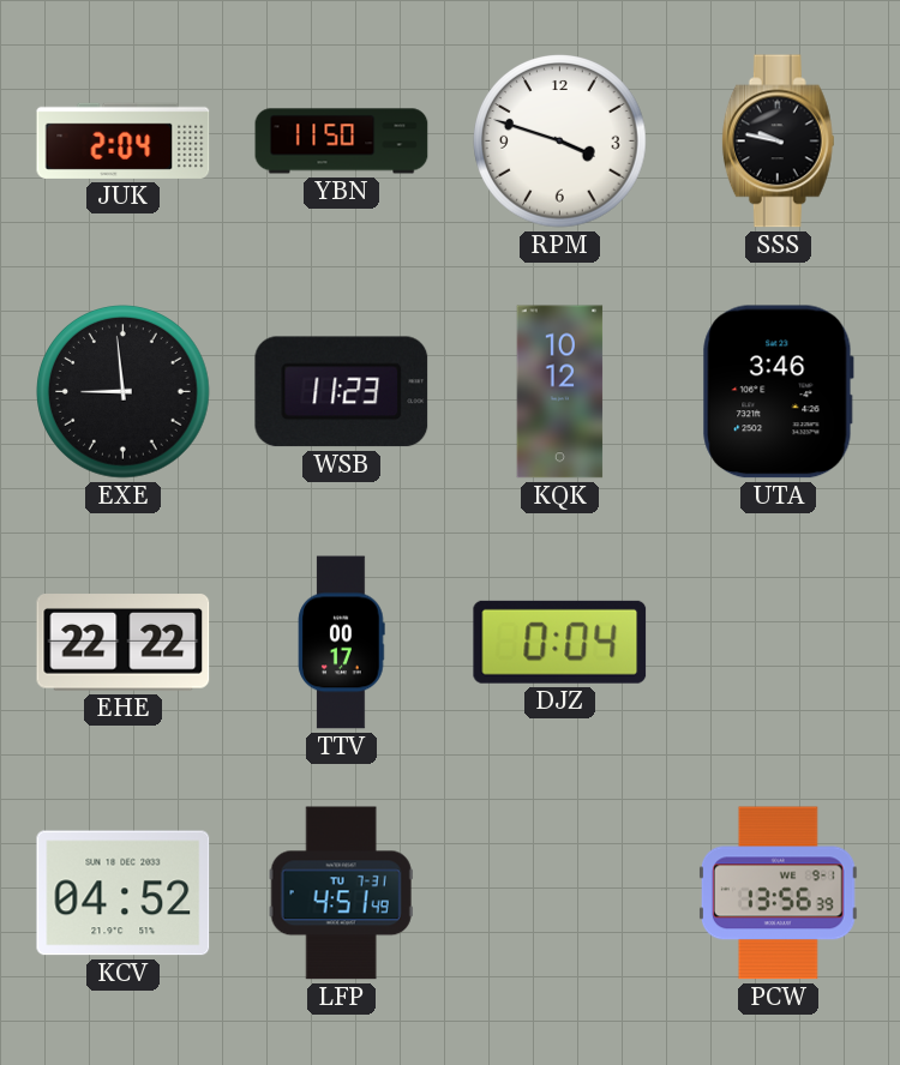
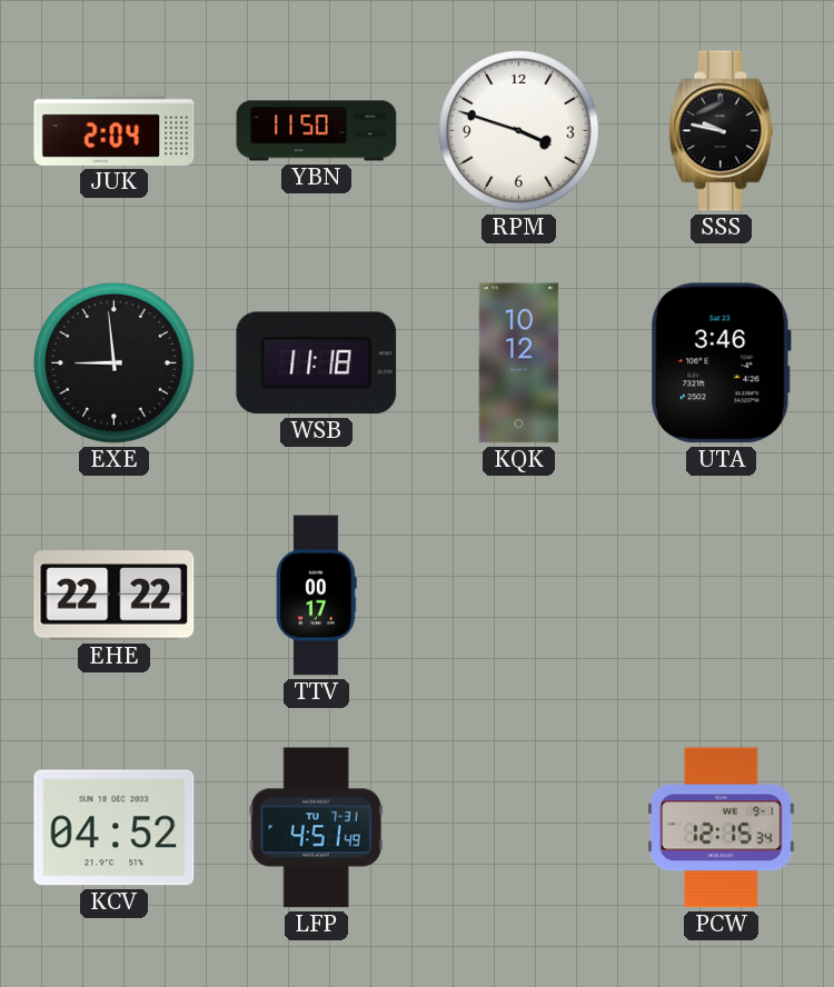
WSB: 11:23 -> 11:18 (317, 363)
DJZ: 0:04 -> none (560, 642)
PCW: 13:56 -> 12:15 (721, 828)
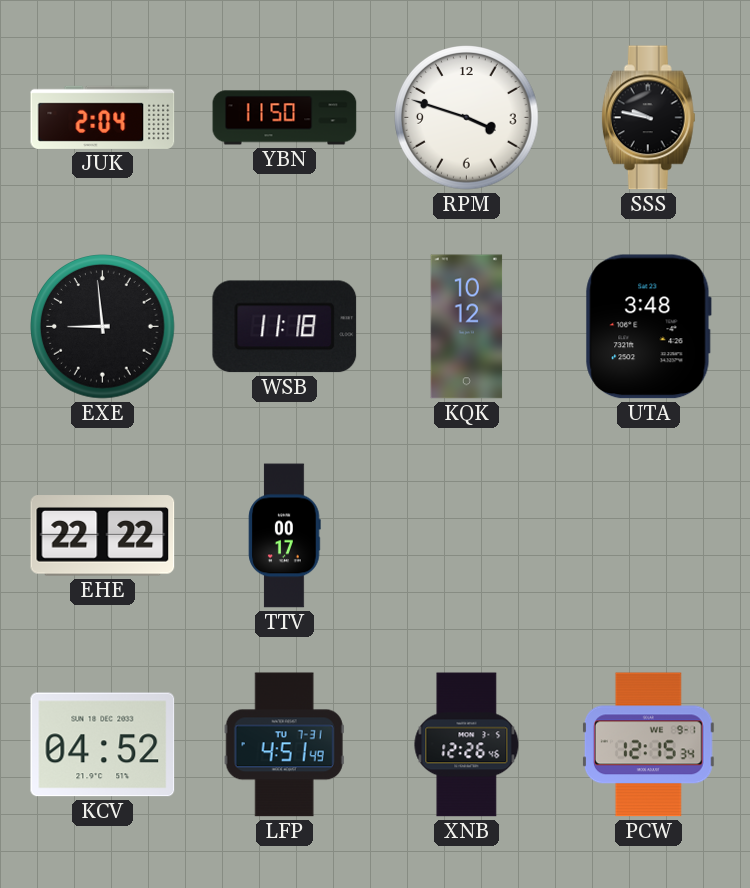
UTA: 3:46 -> 3:48 (648, 327)
XNB: none -> 12:26 (467, 745)
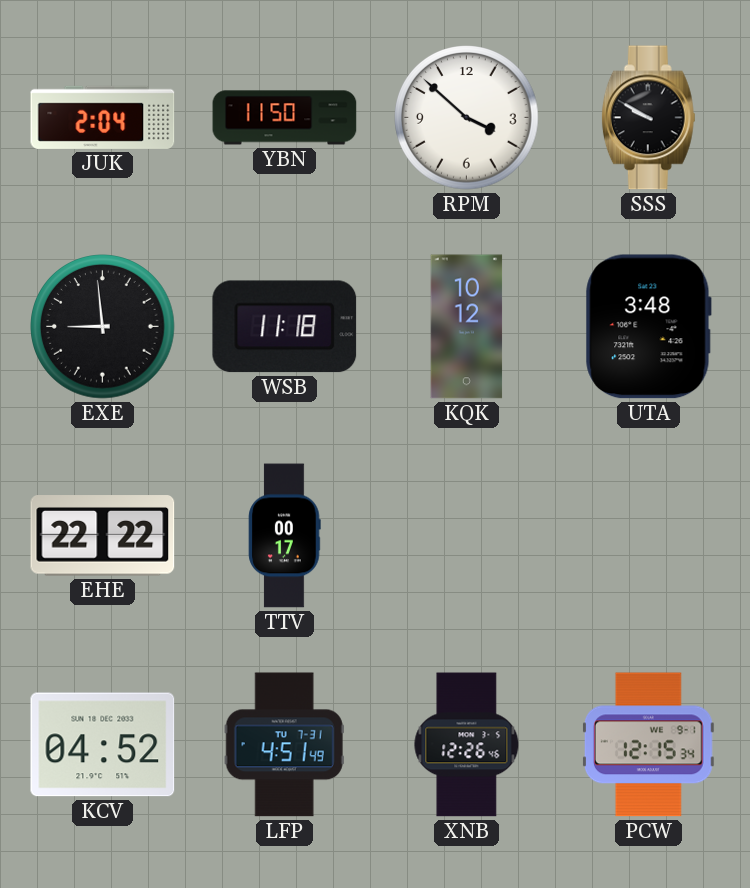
RPM: 3:48 -> 3:52 (467, 118)
SSS: 9:47 -> 9:50 (648, 118)
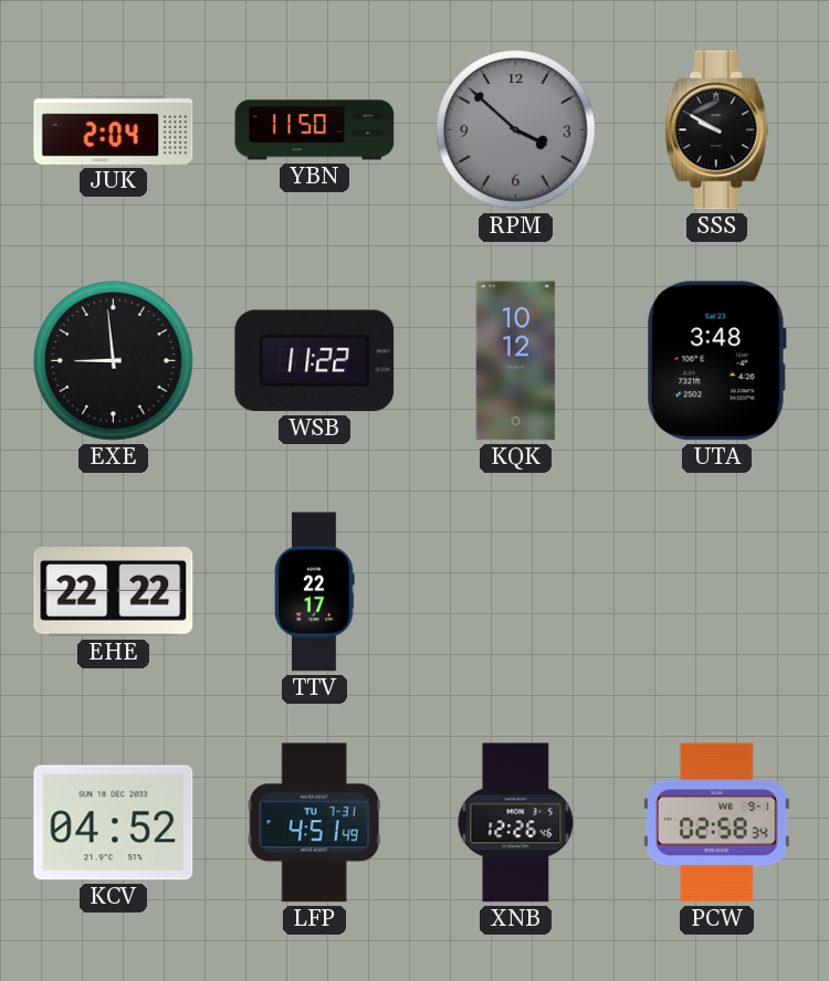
RPM dial: white -> grey (516, 130)
WSB: 11:18 -> 11:22 (315, 361)
TTV: 00:17 -> 22:17 (315, 592)
PCW: 12:15 -> 02:58 (716, 823)
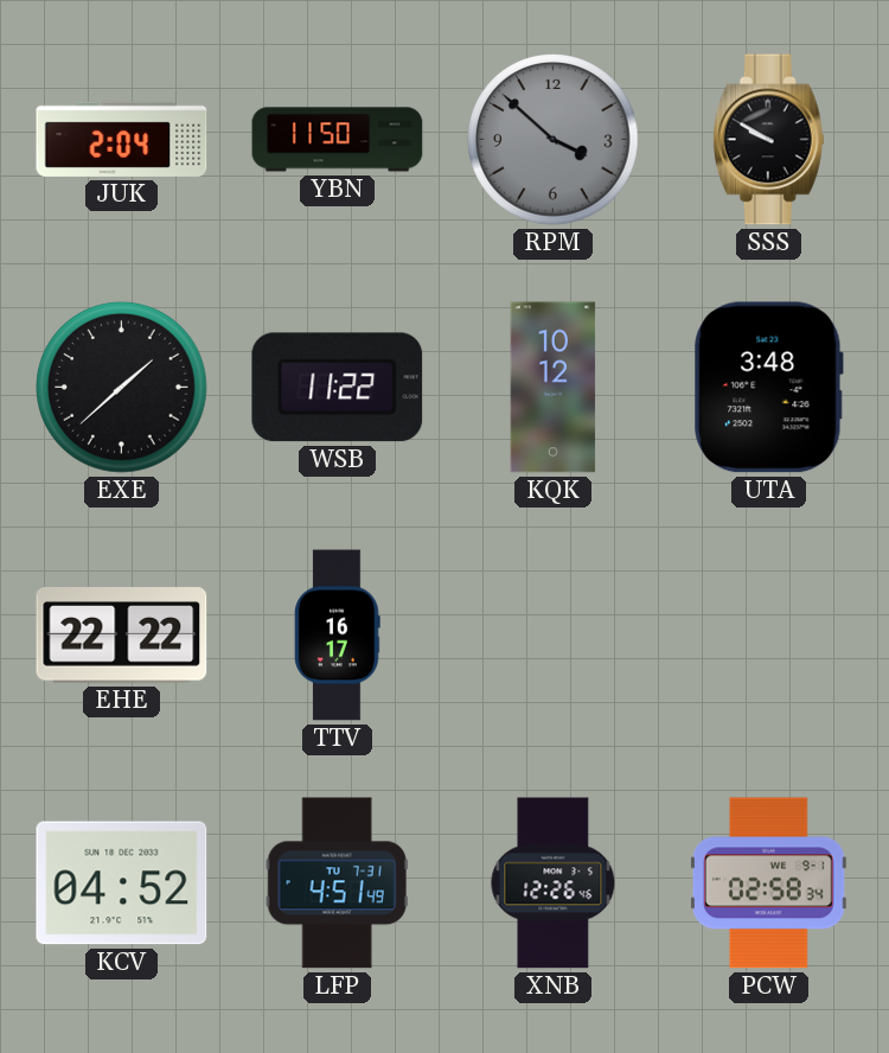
EXE: 8:59 -> 1:38 (122, 388)
TTV: 22:17 -> 16:17 (338, 636)
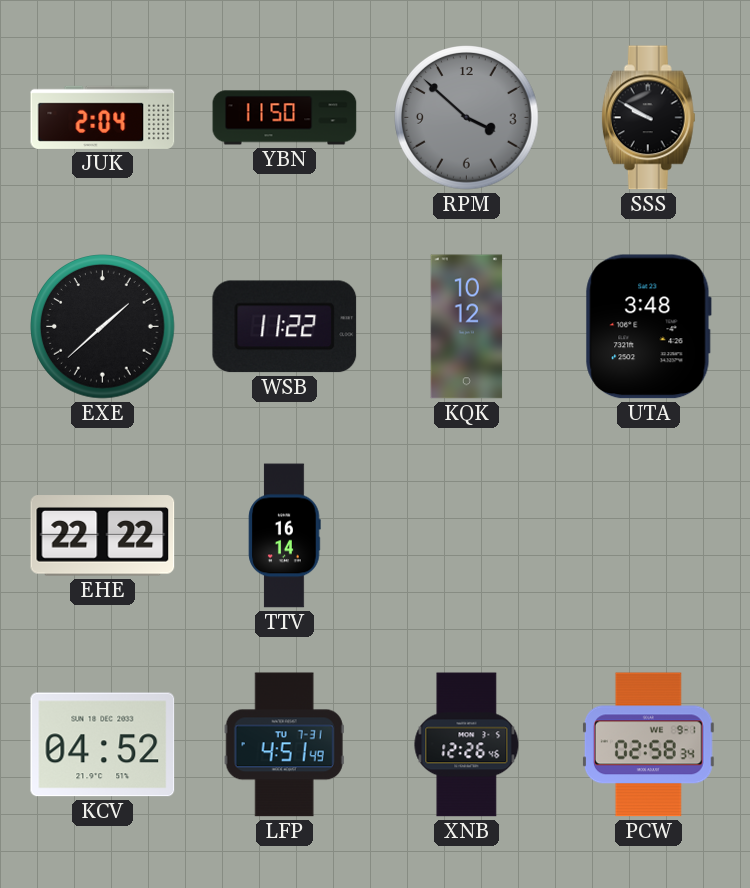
TTV: 16:17 -> 16:14 (285, 536)
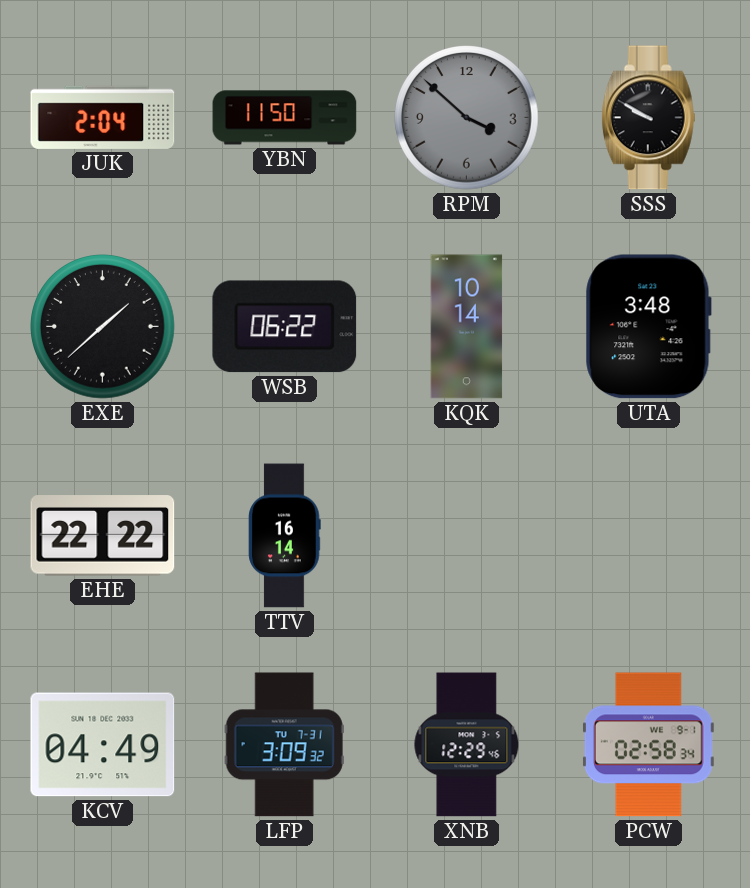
WSB: 11:22 -> 06:22 (285, 327)
KQK: 10:12 -> 10:14 (467, 327)
KCV: 04:52 -> 04:49 (103, 745)
LFP: 4:51 -> 3:09 (284, 745)
XNB: 12:26 -> 12:29 (467, 745)
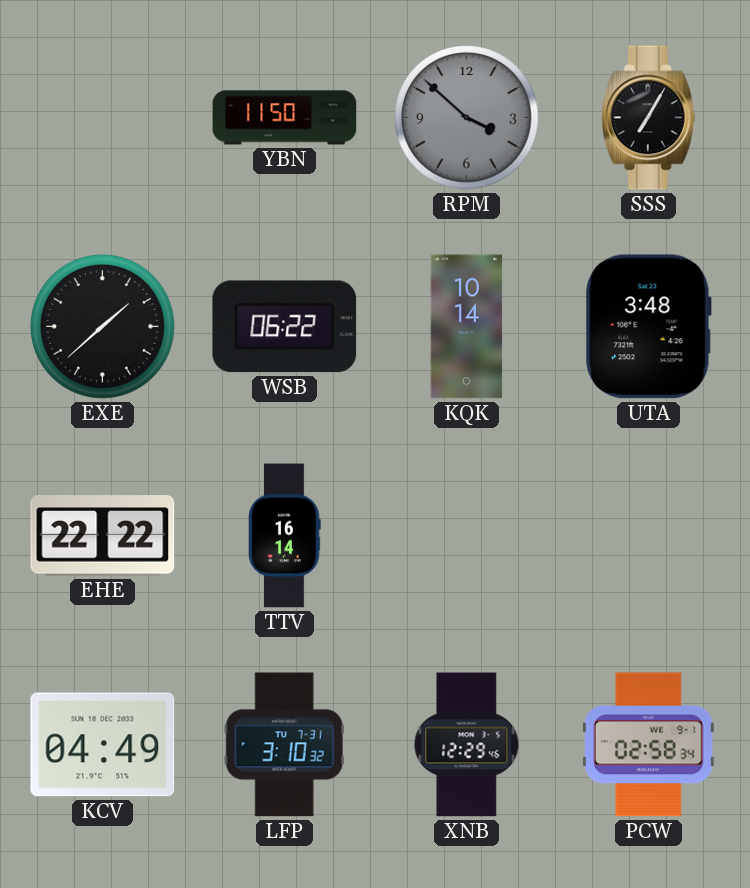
JUK: 2:04 -> none (103, 117)
SSS: 9:50 -> 7:05 (648, 118)
LFP: 3:09 -> 3:10 (284, 745)
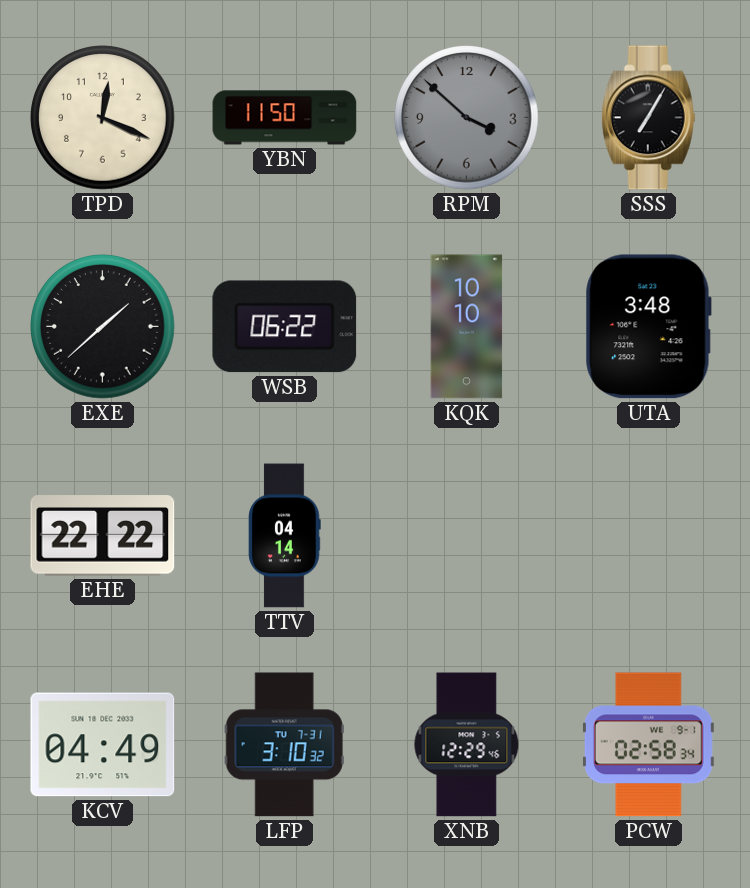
TPD: none -> 12:19 (103, 118)
KQK: 10:14 -> 10:10 (467, 327)
TTV: 16:14 -> 04:14 (285, 536)
